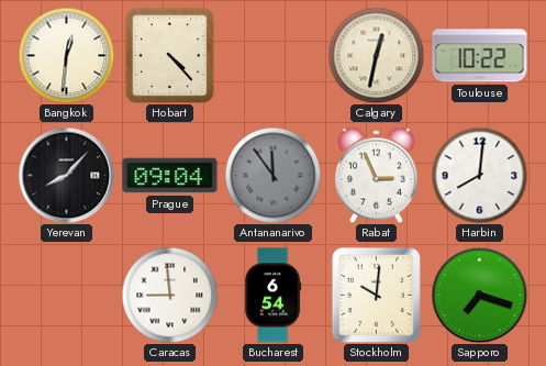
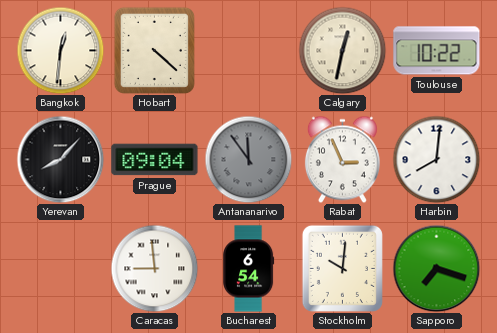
Hobart: 4:23 -> 4:22 (154, 50)
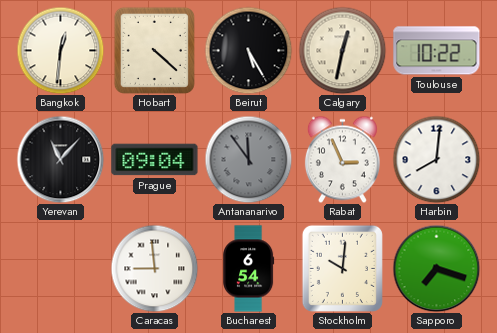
Beirut: none -> 5:25 (248, 50)
Yerevan: 8:07 -> 11:07 (60, 159)
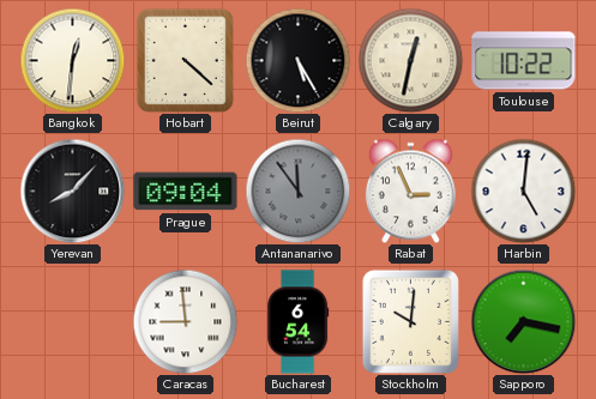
Yerevan: 11:07 -> 8:07 (72, 191)
Harbin: 8:01 -> 5:01 (523, 191)
Sapporo: 7:18 -> 7:17 (523, 321)
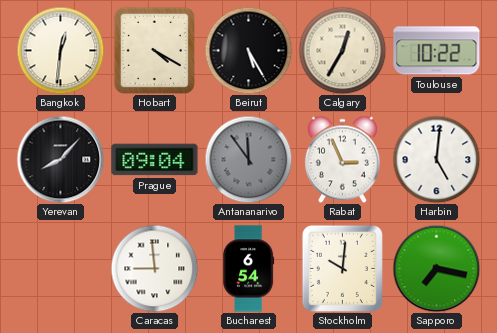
Hobart: 4:22 -> 4:20 (154, 50)
Calgary: 12:32 -> 12:35 (342, 50)
